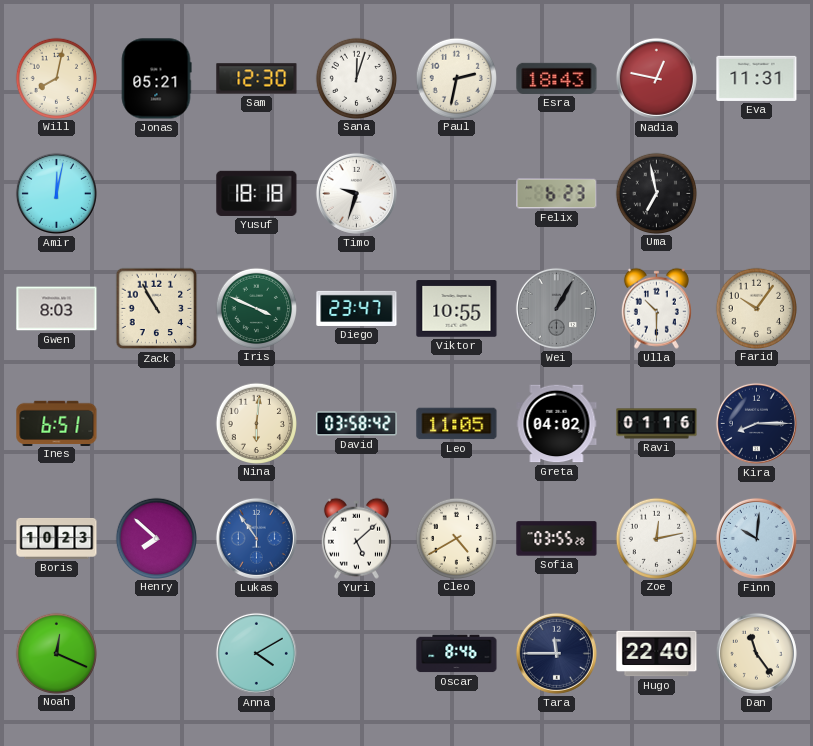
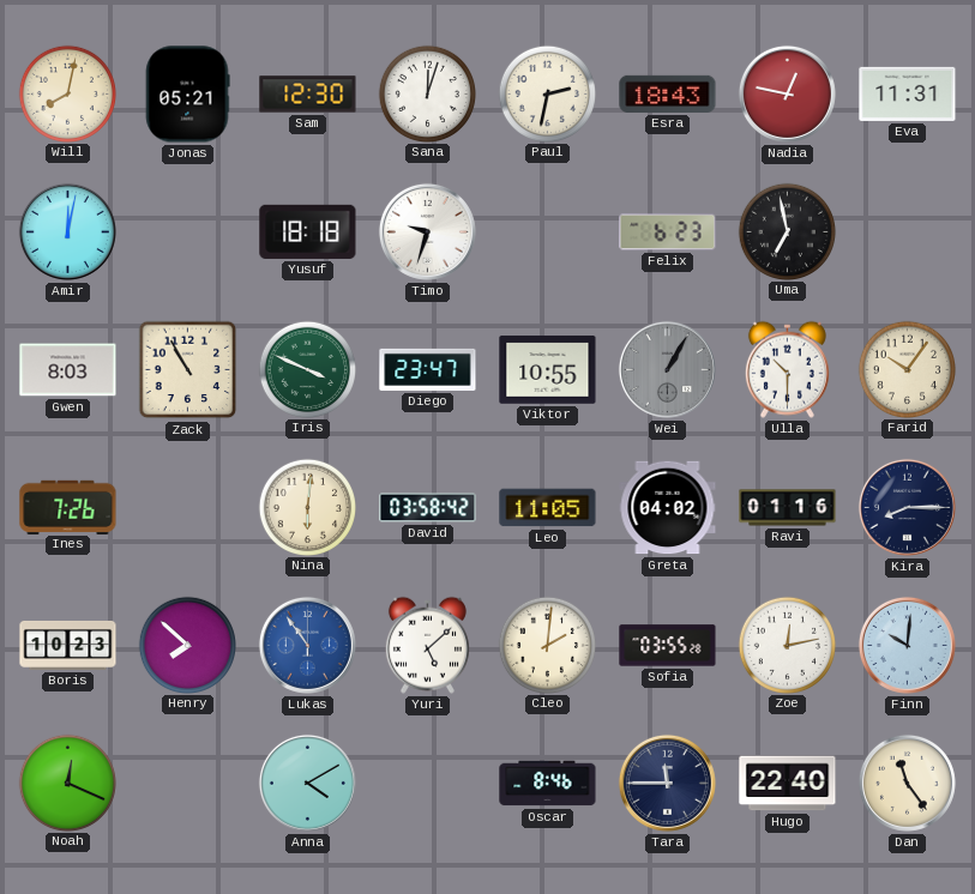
Ines: 6:51 -> 7:26 (68, 507)
Cleo: 4:40 -> 2:01 (547, 645)
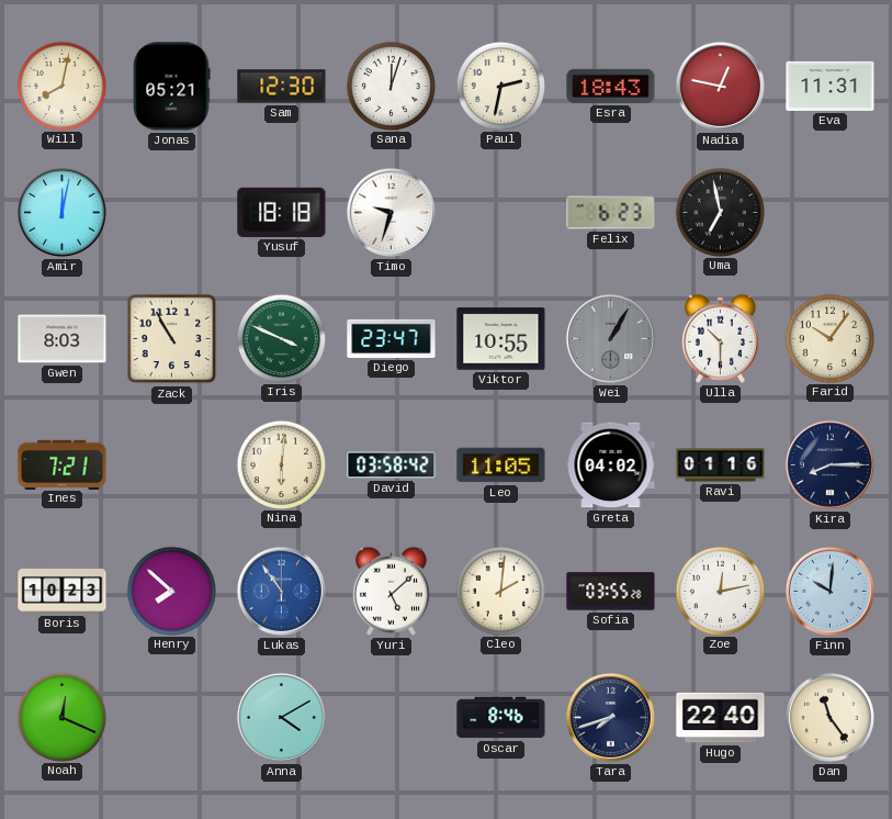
Ines: 7:26 -> 7:21 (63, 464)
Tara: 11:45 -> 7:42 (610, 717)
